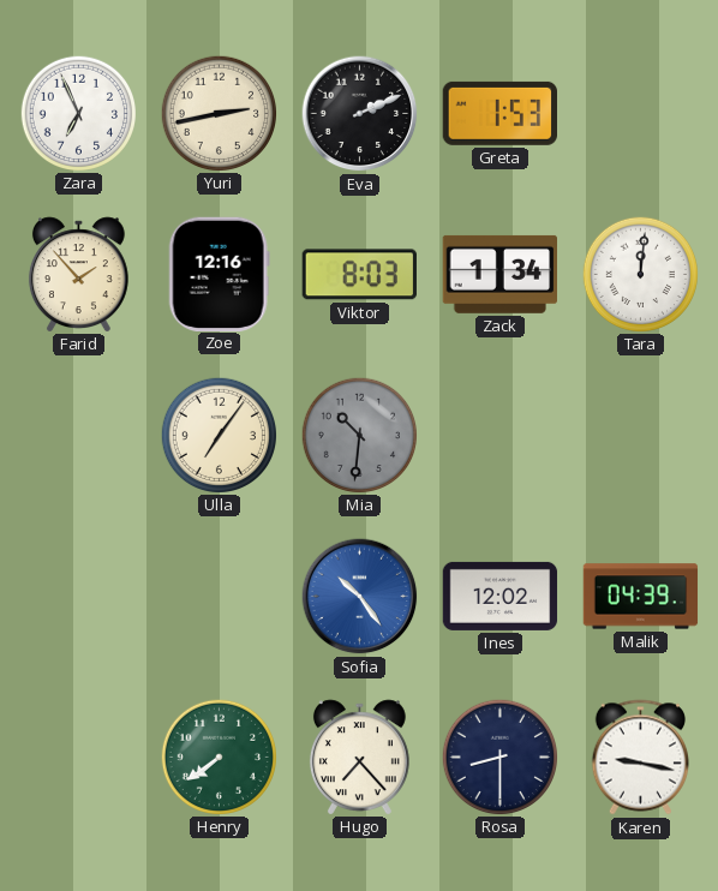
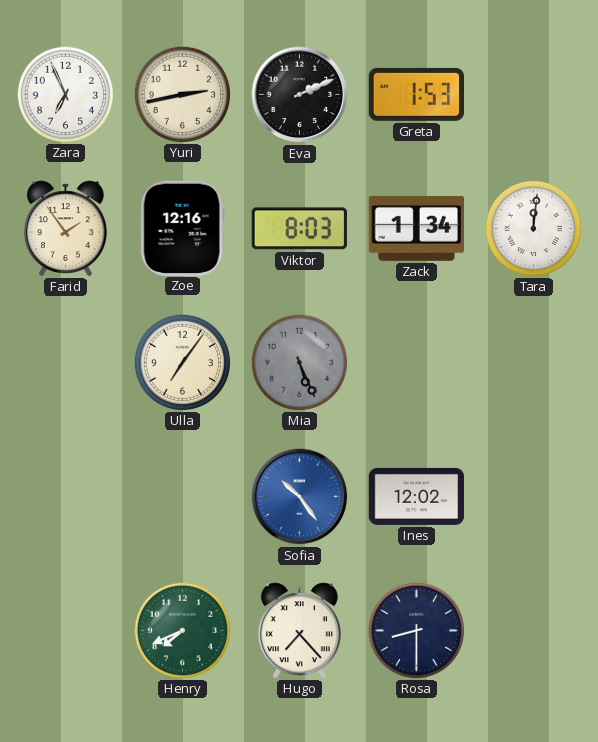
Farid: 1:53 -> 1:54 (65, 228)
Mia: 10:31 -> 5:26 (299, 362)
Malik: 04:39 -> none (641, 597)
Henry: 7:39 -> 7:41 (182, 630)
Karen: 9:17 -> none (640, 758)
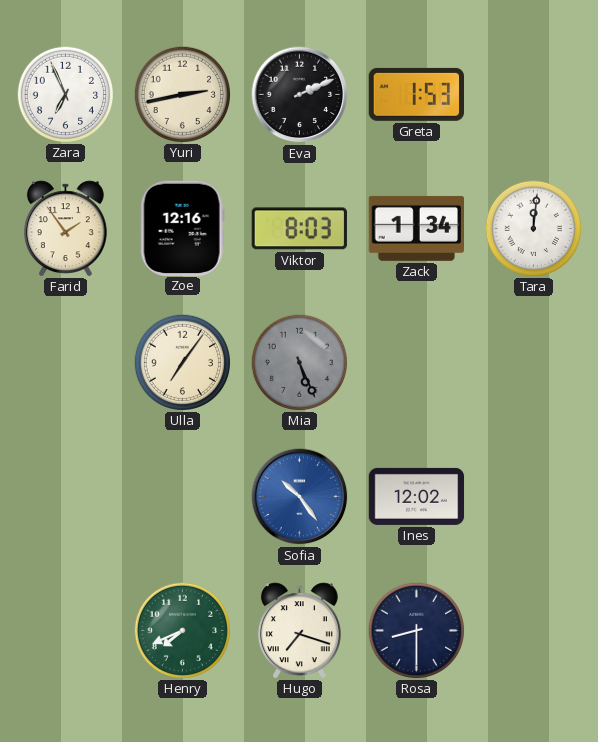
Hugo: 7:23 -> 7:18 (299, 630)
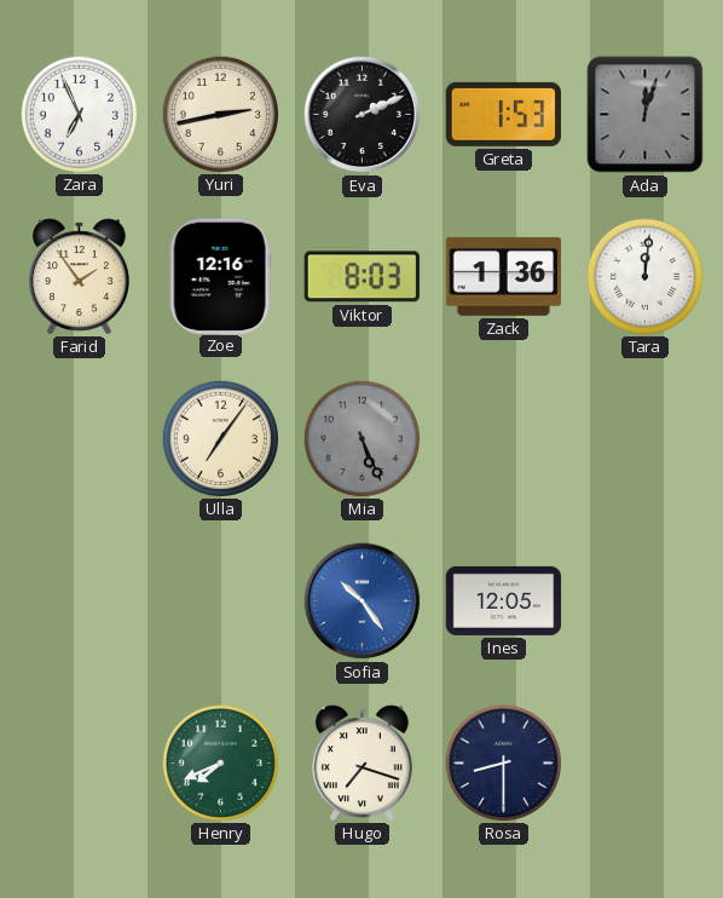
Ada: none -> 12:03 (646, 115)
Zack: 1:34 -> 1:36 (503, 276)
Ines: 12:02 -> 12:05 (504, 600)
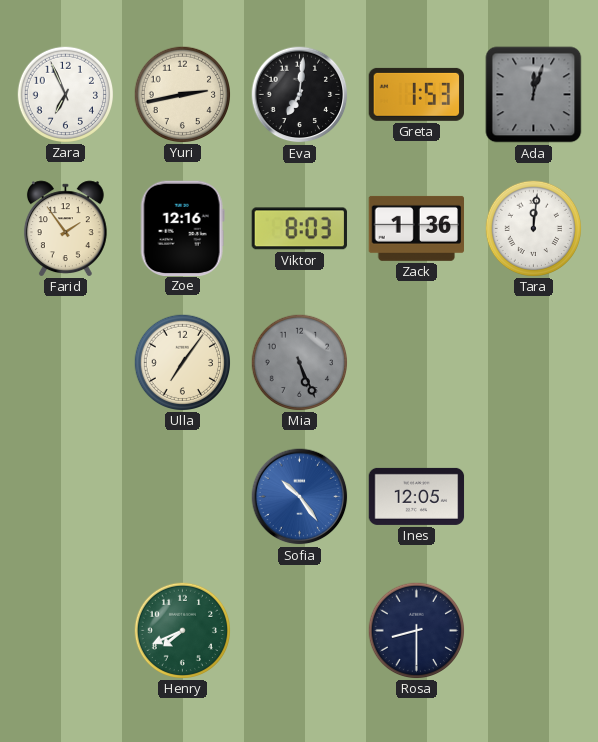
Eva: 2:11 -> 7:01 (300, 95)
Hugo: 7:18 -> none (361, 762)
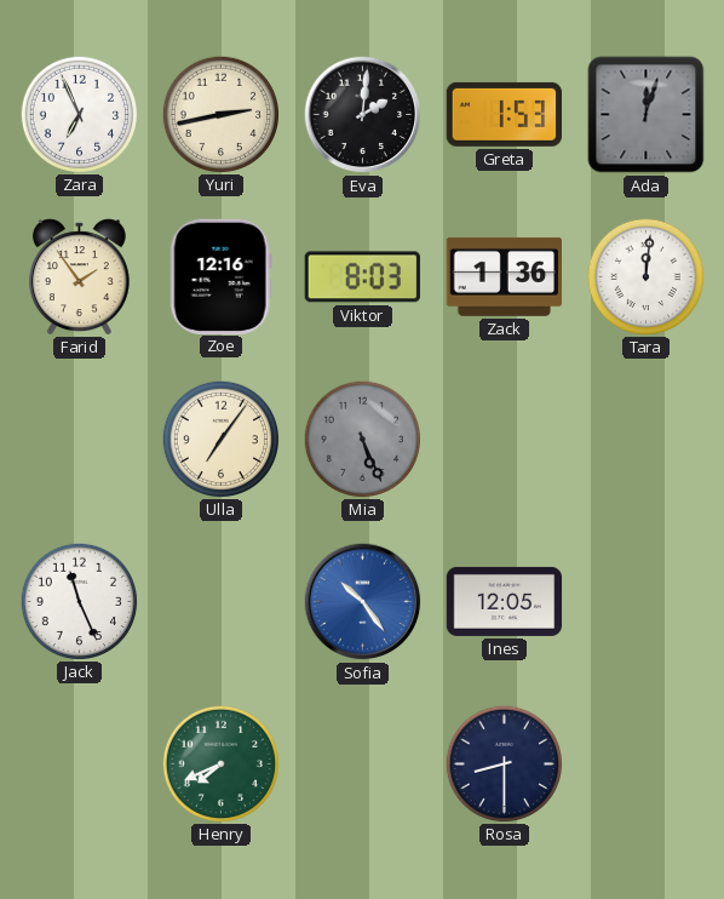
Eva: 7:01 -> 2:01 (363, 115)
Jack: none -> 11:26 (79, 601)
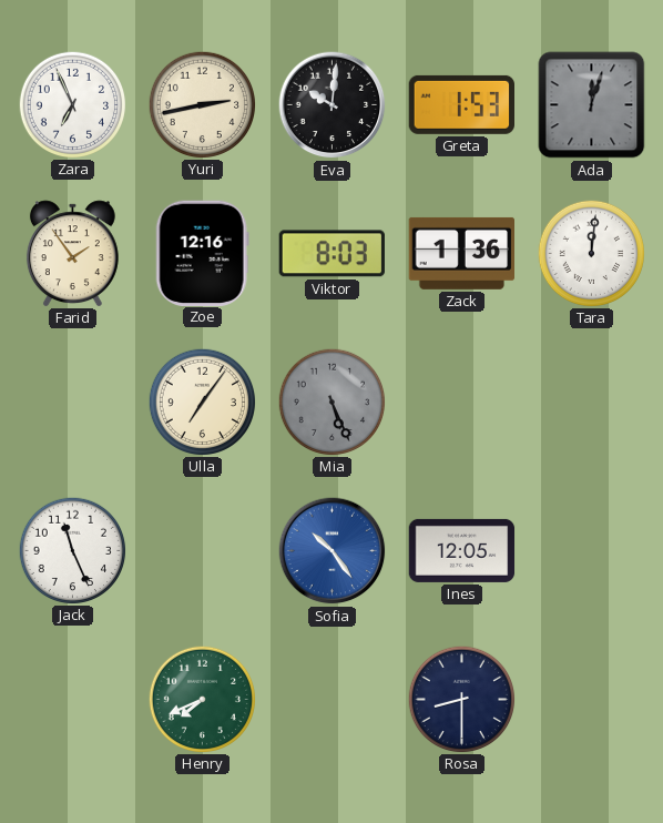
Eva: 2:01 -> 10:01 (333, 105)
